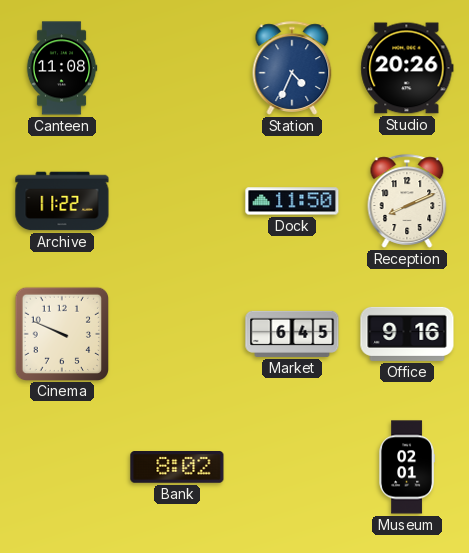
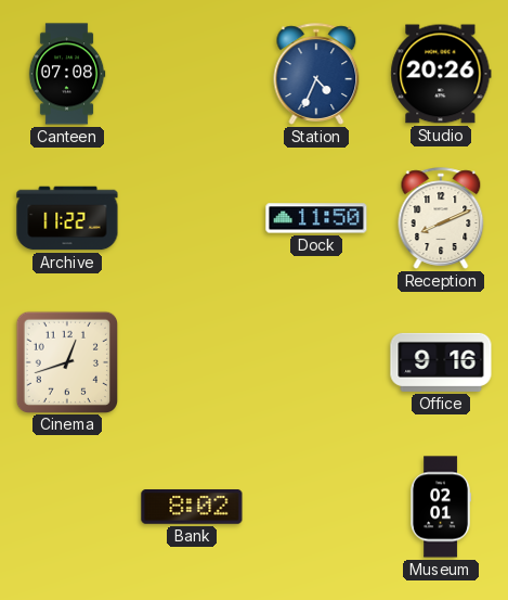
Canteen: 11:08 -> 07:08 (67, 74)
Cinema: 9:49 -> 12:42 (66, 361)
Market: 6:45 -> none (292, 334)
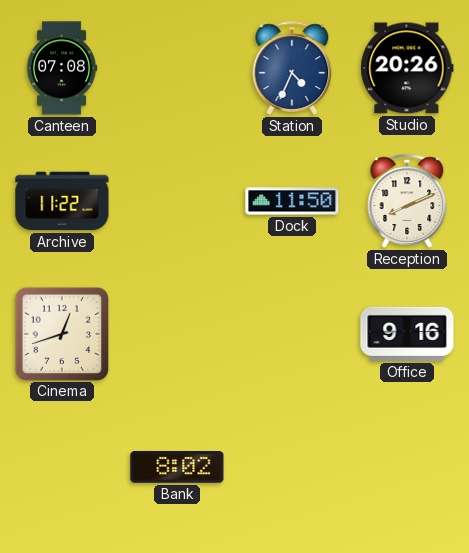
Museum: 02:01 -> none (440, 507)
